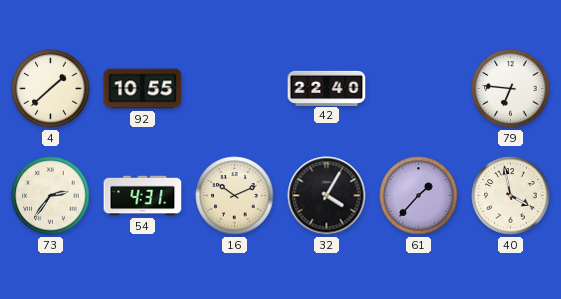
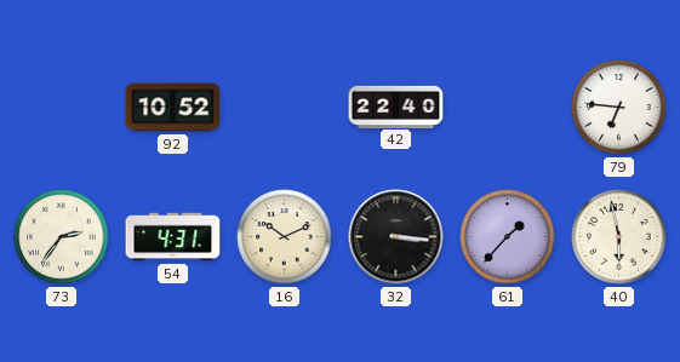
4: 1:38 -> none (51, 89)
92: 10:55 -> 10:52 (173, 108)
32: 4:05 -> 3:16 (396, 237)
40: 3:58 -> 5:58 (619, 237)
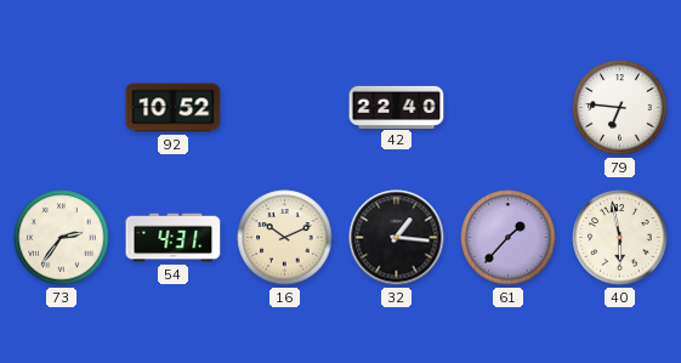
32: 3:16 -> 1:16 (397, 238)
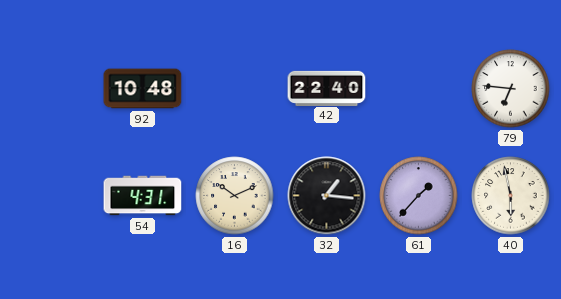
92: 10:52 -> 10:48 (143, 89)
73: 2:36 -> none (62, 238)
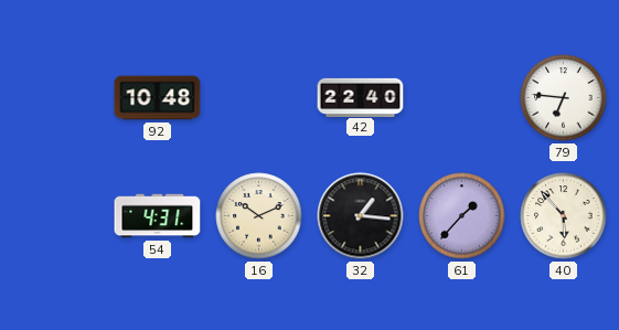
40: 5:58 -> 5:53 (564, 216)
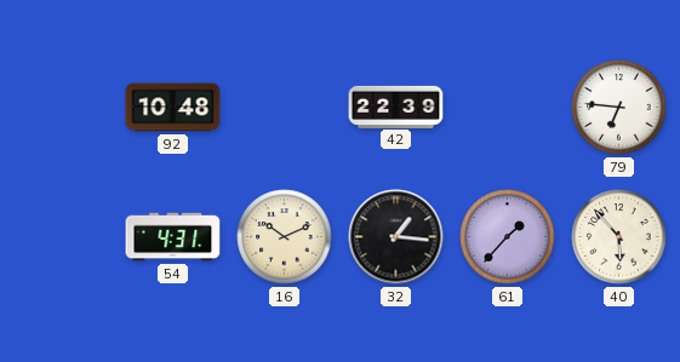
42: 22:40 -> 22:39 (396, 107)
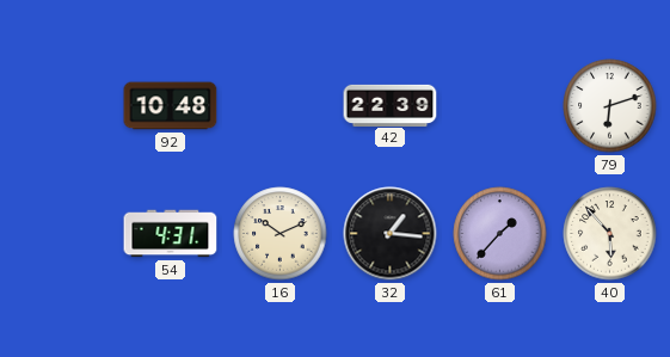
79: 6:46 -> 6:12 (610, 106)
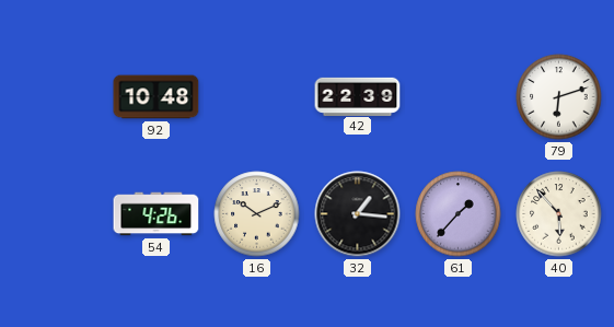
54: 4:31 -> 4:26 (157, 214)
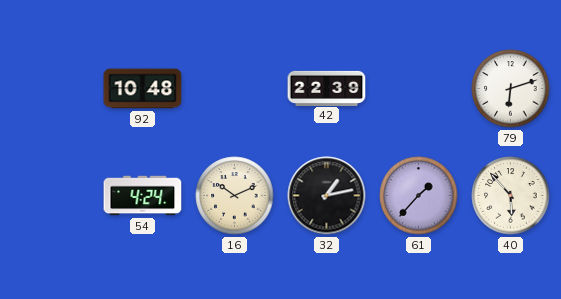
54: 4:26 -> 4:24 (143, 196)
32: 1:16 -> 1:13 (327, 196)
